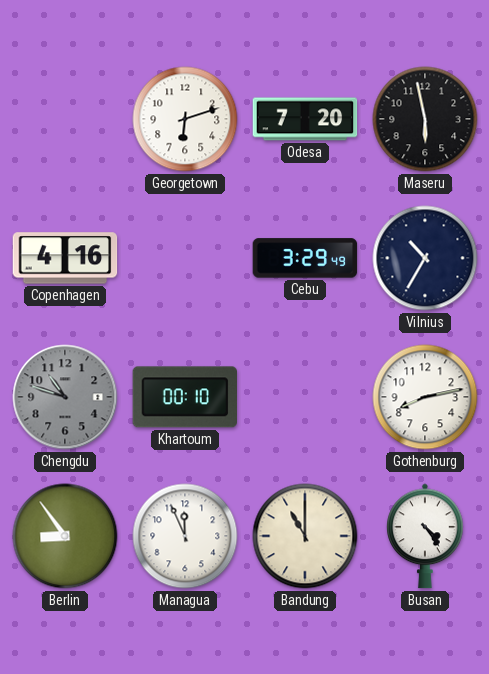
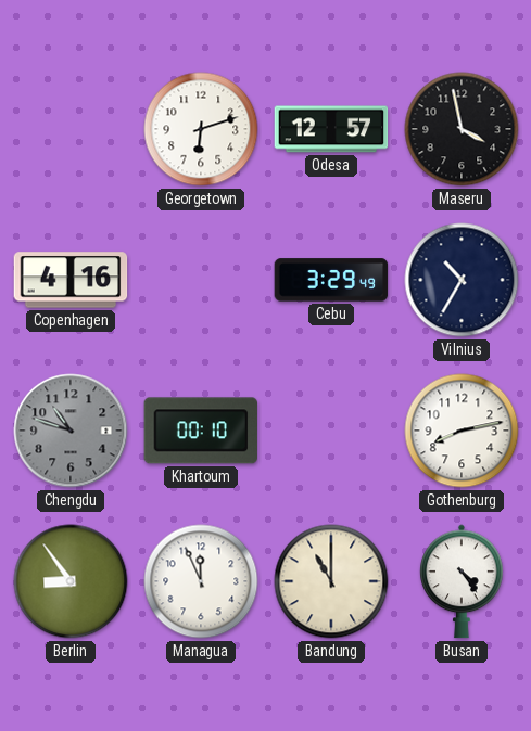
Odesa: 7:20 -> 12:57 (331, 129)
Maseru: 5:58 -> 3:58 (462, 129)
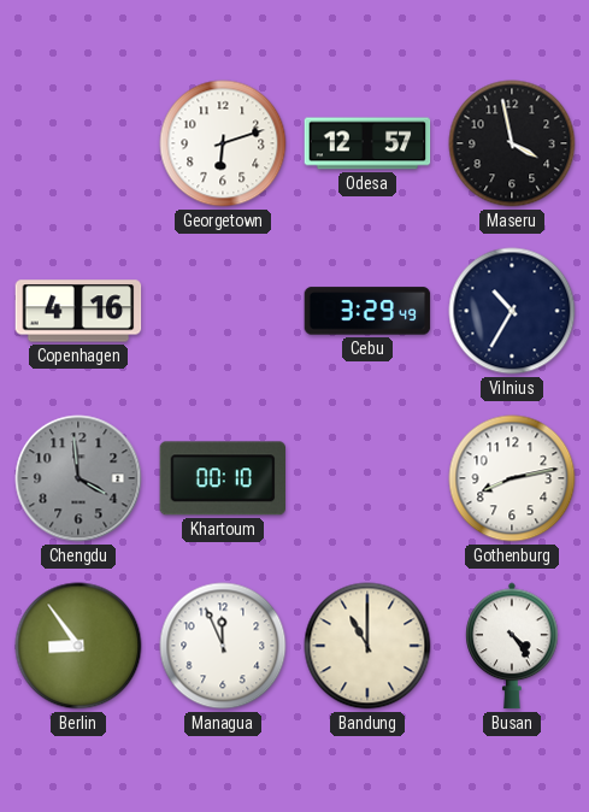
Chengdu: 10:48 -> 3:59 (78, 478)
